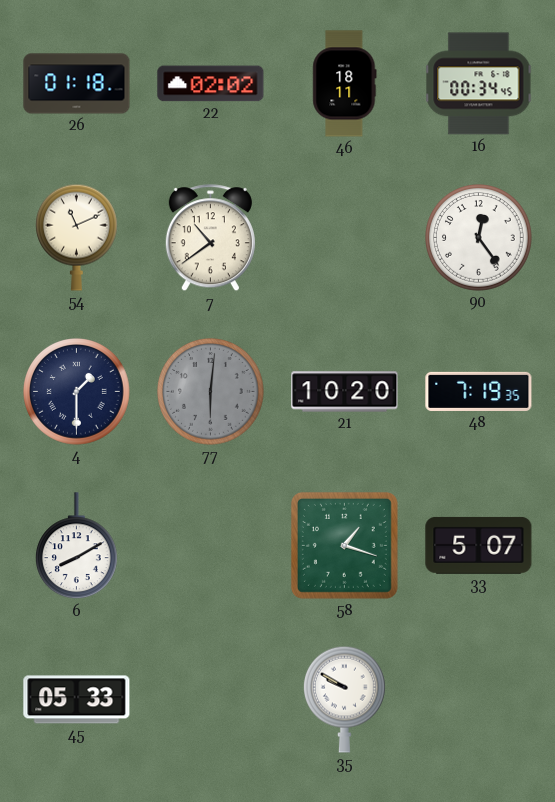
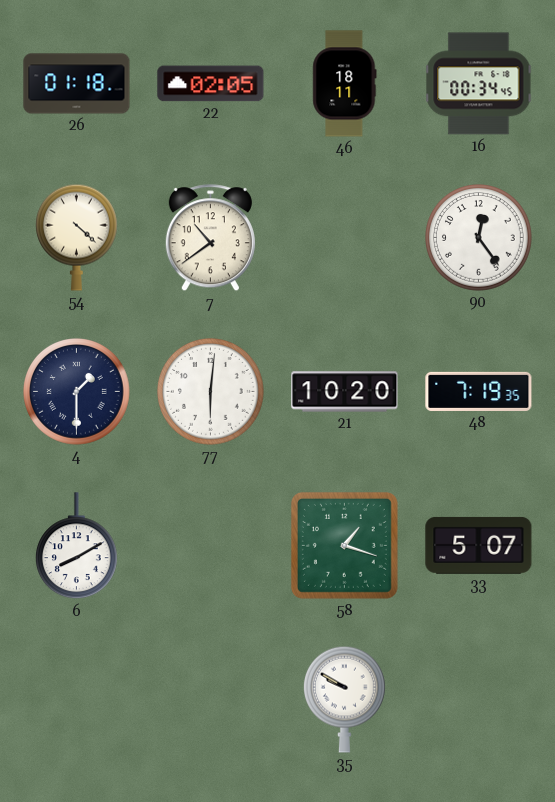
22: 02:02 -> 02:05 (211, 84)
54: 11:11 -> 4:22 (77, 237)
77 dial: grey -> white (211, 392)
45: 05:33 -> none (77, 700)
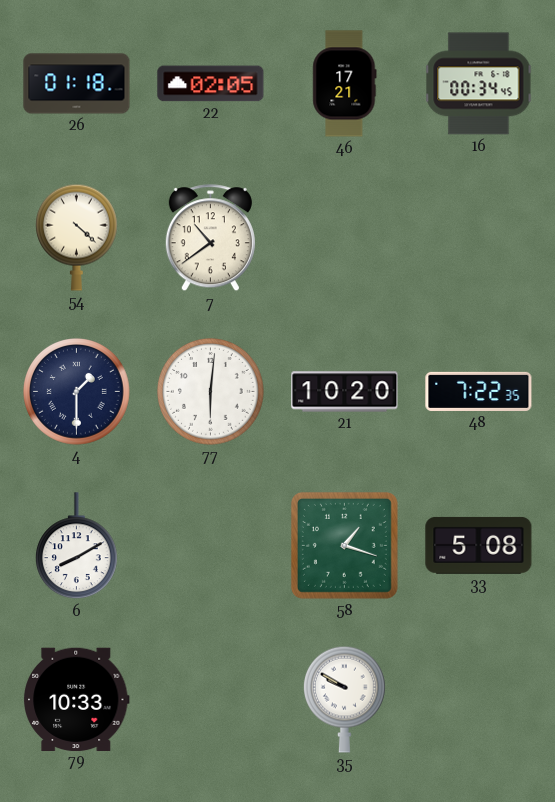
46: 18:11 -> 17:21 (345, 84)
90: 12:24 -> none (479, 238)
48: 7:19 -> 7:22 (479, 391)
33: 5:07 -> 5:08 (479, 545)
79: none -> 10:33 (77, 699)
